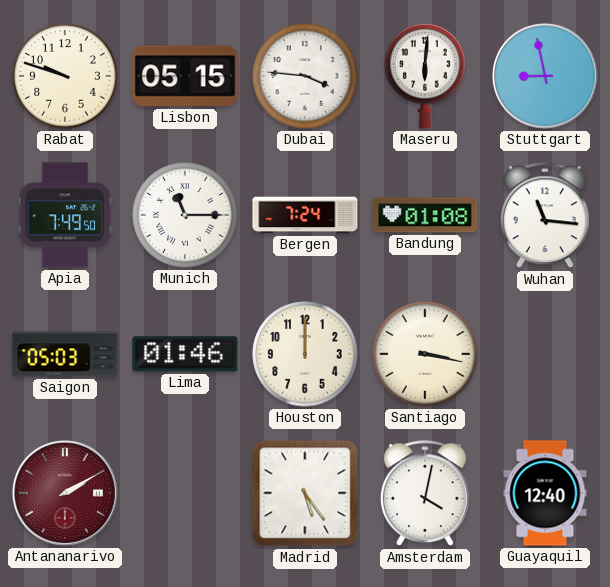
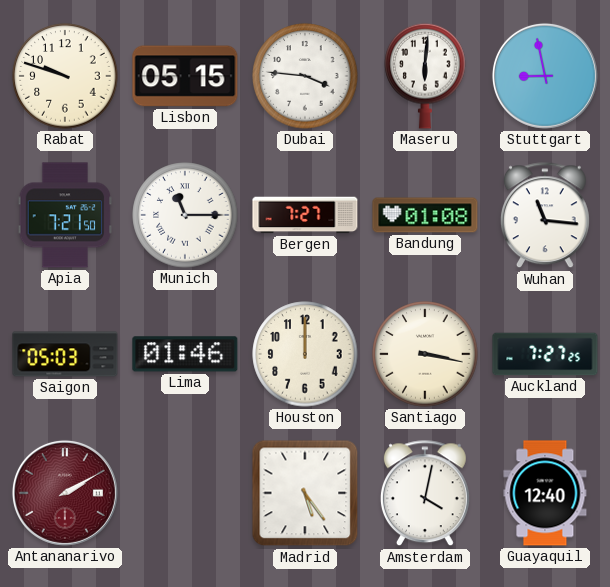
Apia: 7:49 -> 7:21 (65, 215)
Bergen: 7:24 -> 7:27 (305, 215)
Auckland: none -> 7:27 (545, 354)
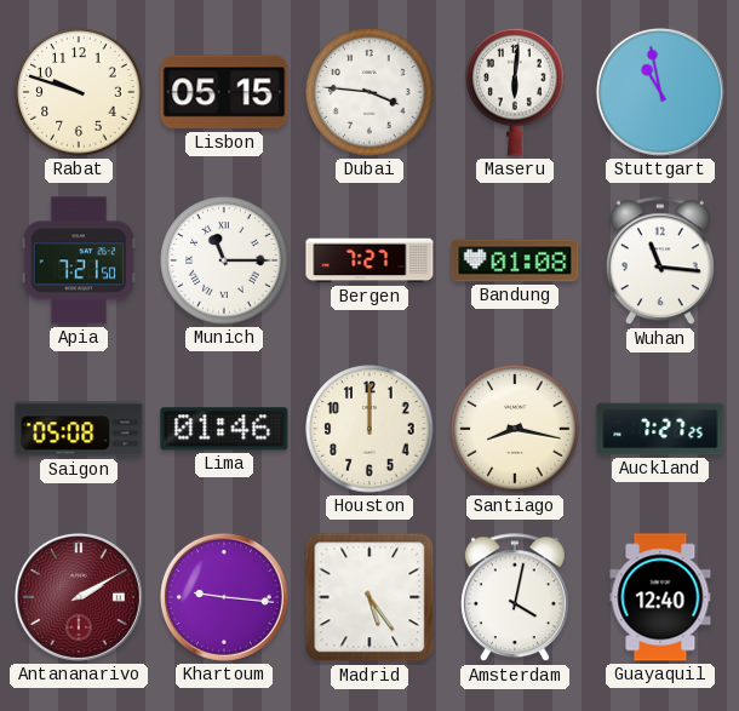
Stuttgart: 8:58 -> 10:58 (660, 92)
Saigon: 05:03 -> 05:08 (79, 429)
Santiago: 3:17 -> 8:17 (515, 429)
Khartoum: none -> 9:16 (224, 597)
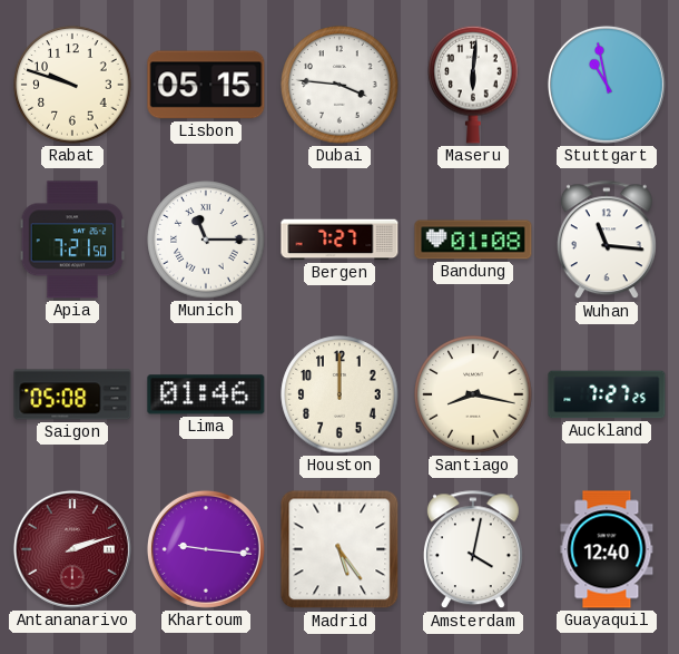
Antananarivo: 2:10 -> 2:12 (72, 549)
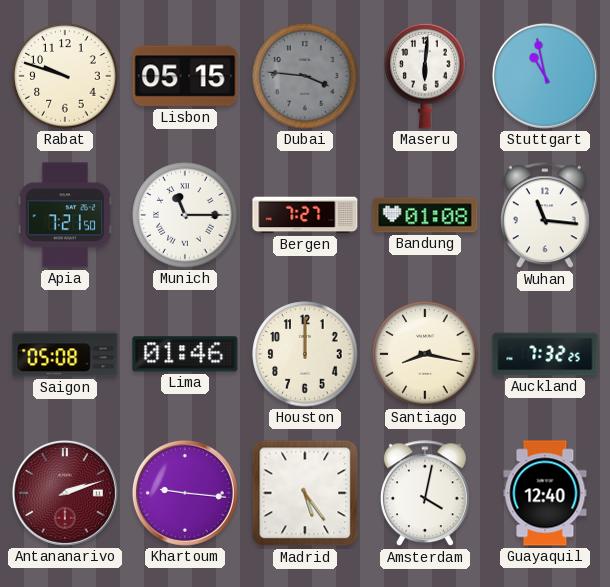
Dubai dial: white -> grey (305, 76)
Auckland: 7:27 -> 7:32 (545, 354)
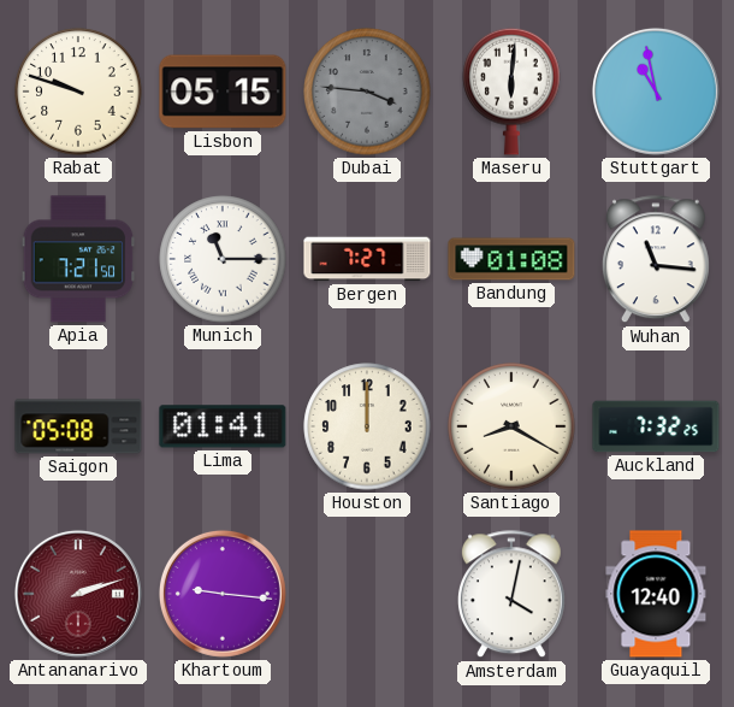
Lima: 01:46 -> 01:41 (223, 426)
Santiago: 8:17 -> 8:20 (511, 426)
Madrid: 5:24 -> none (305, 493)
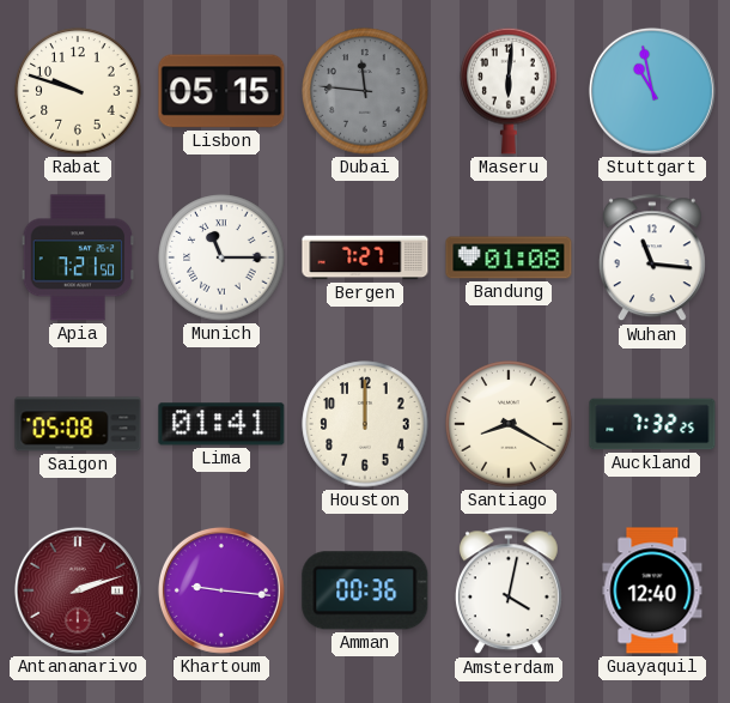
Dubai: 3:46 -> 11:46 (365, 91)
Amman: none -> 00:36 (365, 590)
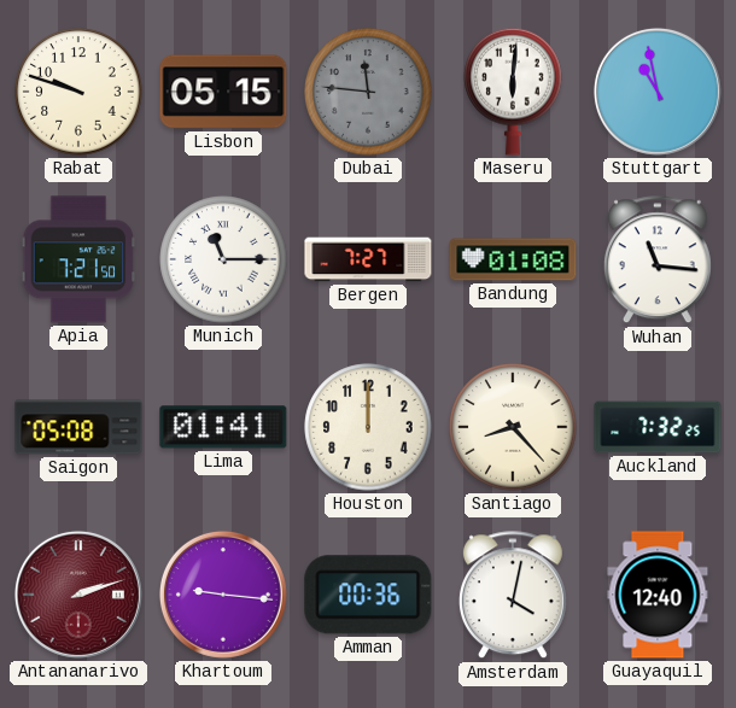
Santiago: 8:20 -> 8:23 (513, 427)
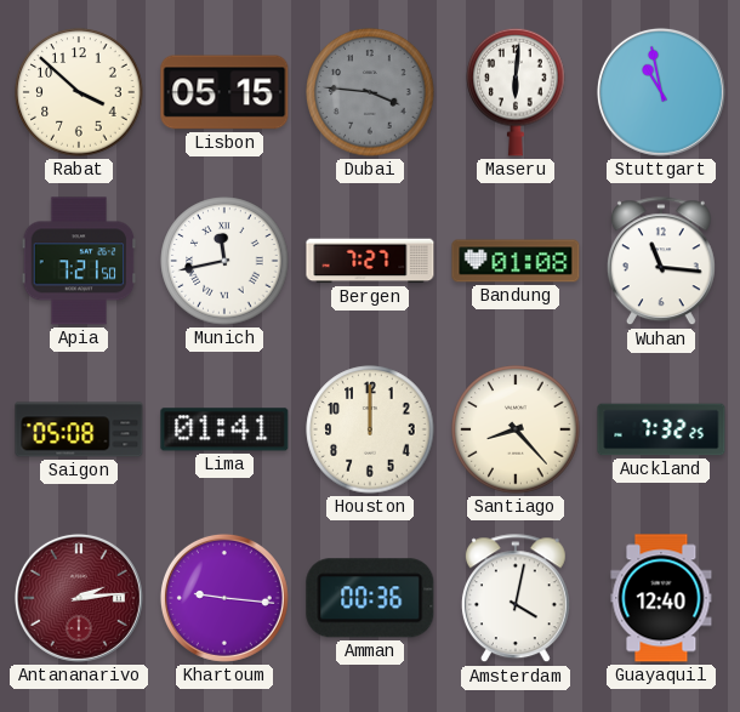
Rabat: 9:48 -> 3:52 (79, 92)
Dubai: 11:46 -> 3:46 (370, 92)
Munich: 11:15 -> 11:43 (224, 261)
Antananarivo: 2:12 -> 2:14 (79, 598)
